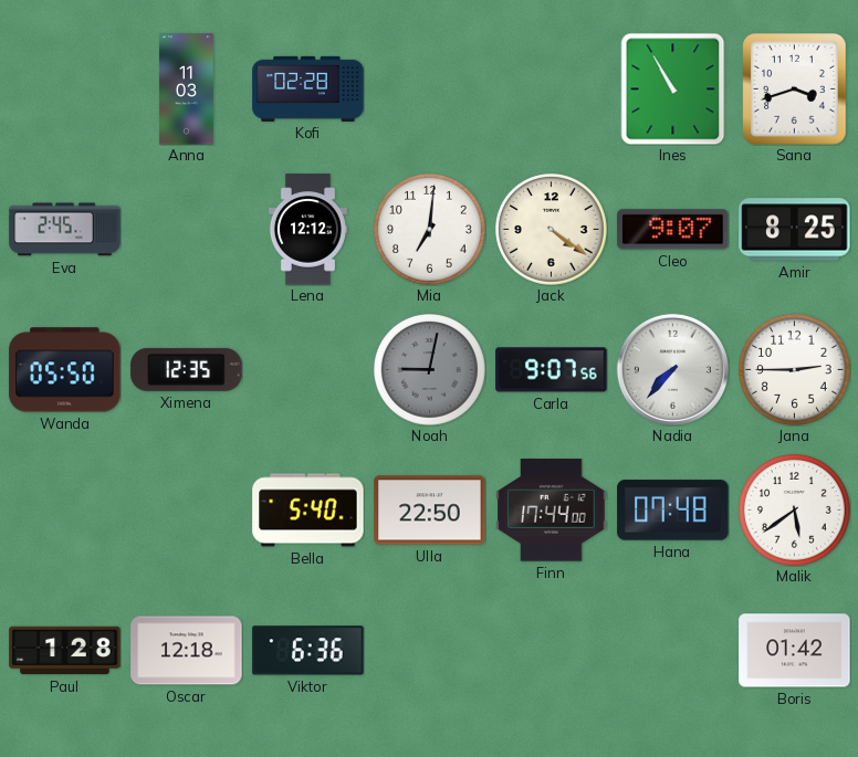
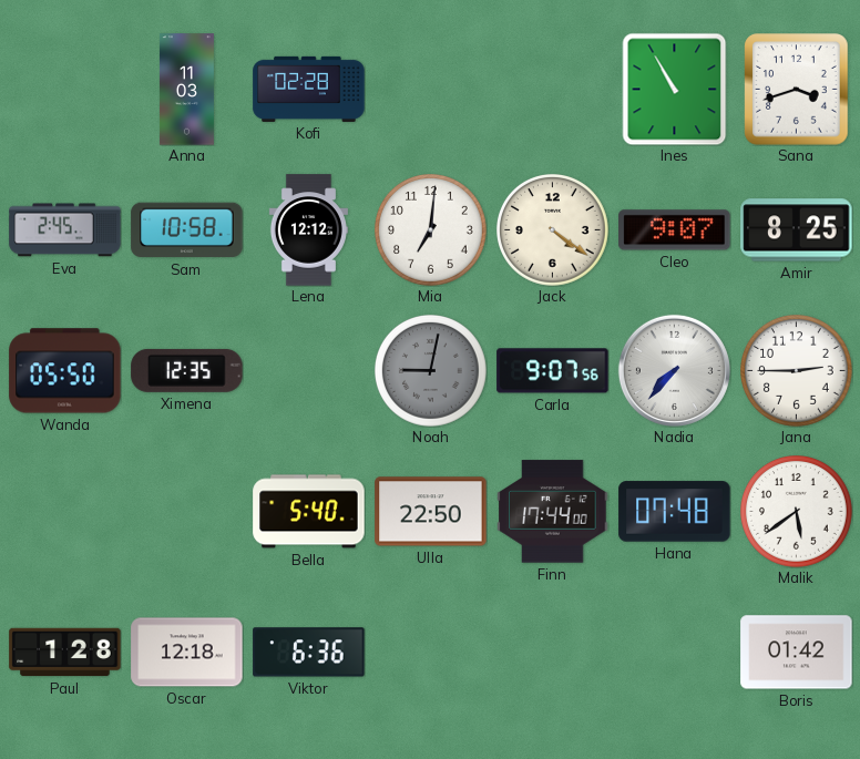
Sam: none -> 10:58 (187, 230)
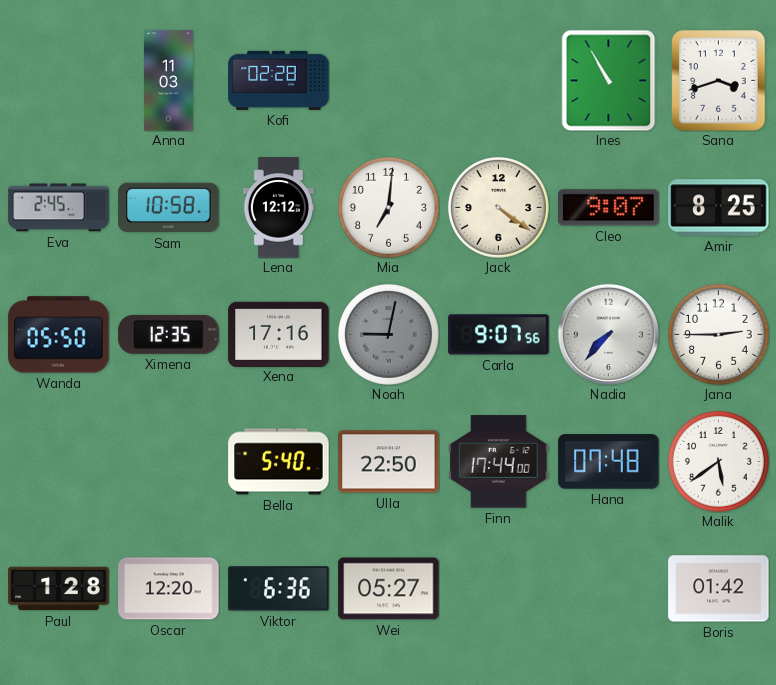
Xena: none -> 17:16 (279, 334)
Oscar: 12:18 -> 12:20 (169, 589)
Wei: none -> 05:27 (389, 589)
